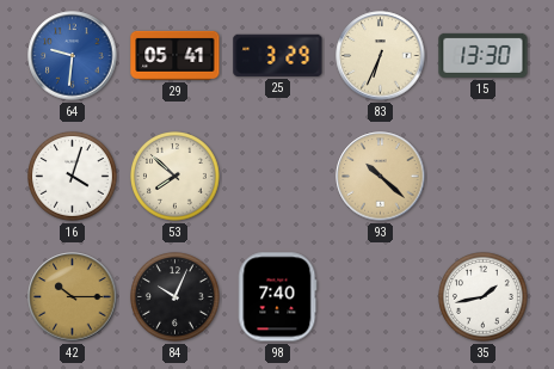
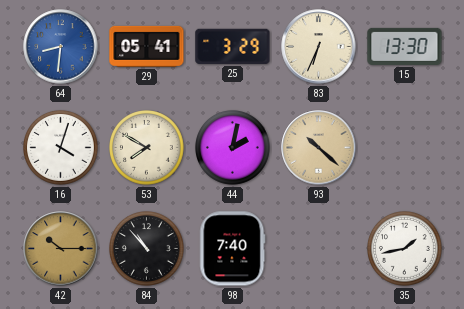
64: 9:31 -> 8:31 (61, 47)
53: 7:52 -> 7:50 (147, 148)
44: none -> 2:02 (233, 148)
84: 10:04 -> 10:53 (147, 249)
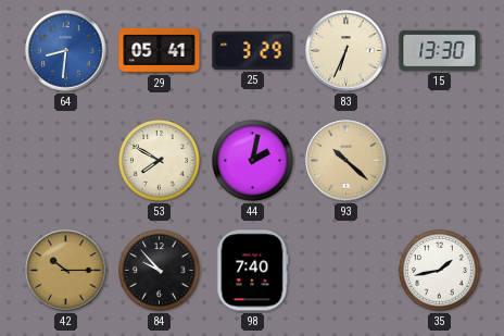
16: 4:03 -> none (61, 148)
84: 10:53 -> 9:53 (160, 271)
